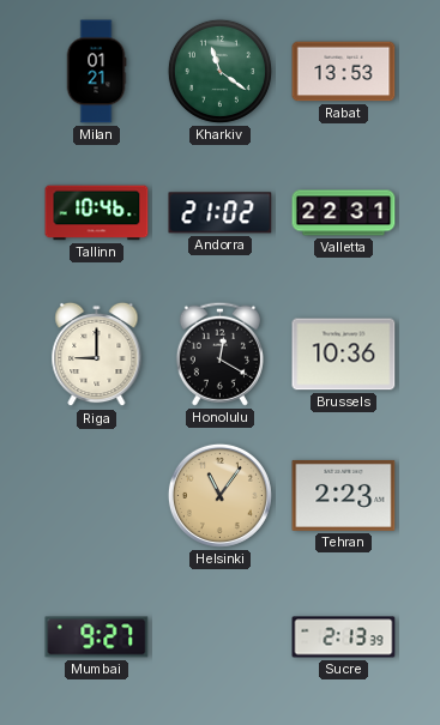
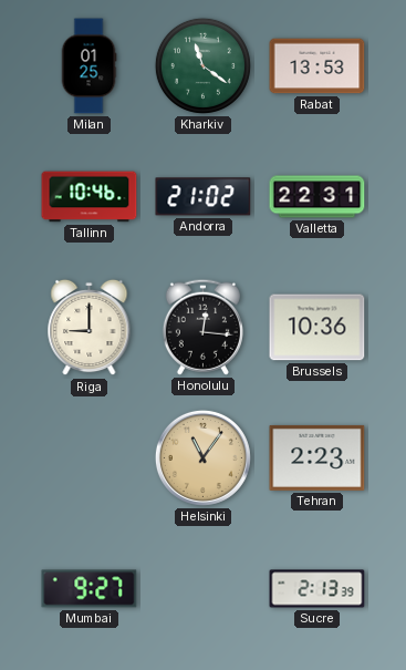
Milan: 01:21 -> 01:25 (89, 66)
Honolulu: 12:20 -> 12:16 (202, 327)
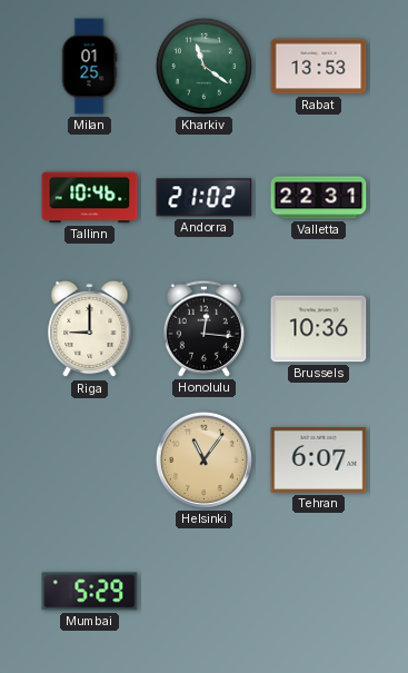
Tehran: 2:23 -> 6:07 (319, 459)
Mumbai: 9:27 -> 5:29 (90, 592)
Sucre: 2:13 -> none (317, 589)
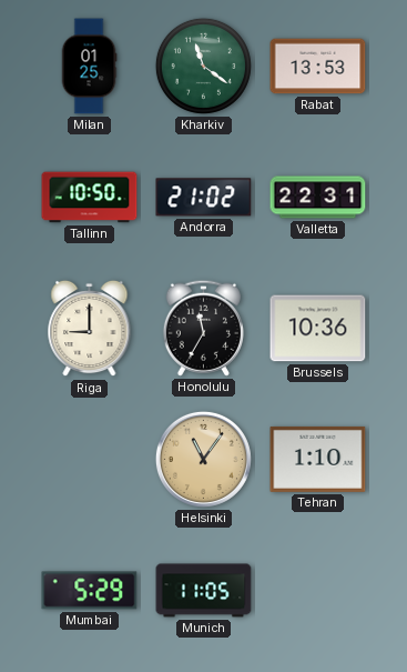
Tallinn: 10:46 -> 10:50 (90, 198)
Honolulu: 12:16 -> 11:35 (203, 328)
Tehran: 6:07 -> 1:10 (318, 459)
Munich: none -> 11:05 (204, 591)
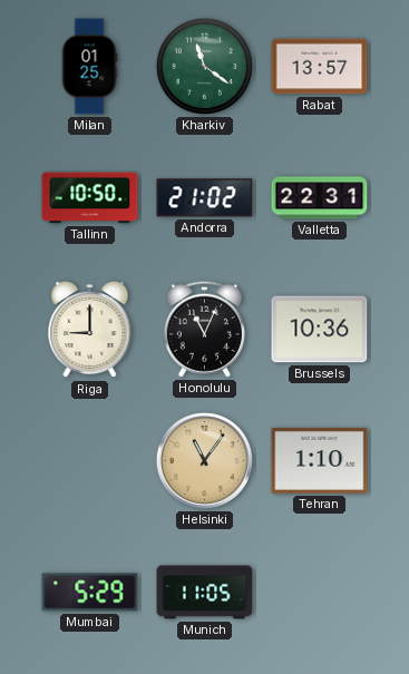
Rabat: 13:53 -> 13:57 (320, 67)
Honolulu: 11:35 -> 11:04 (204, 329)
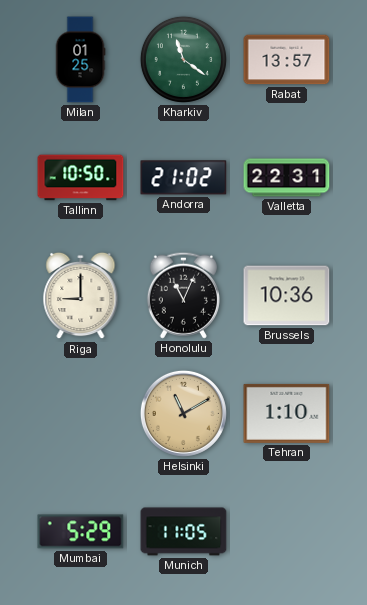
Helsinki: 11:06 -> 11:10 (183, 413)
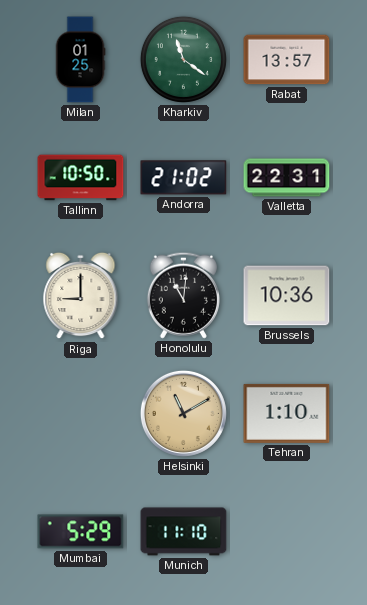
Honolulu: 11:04 -> 11:01 (183, 295)
Munich: 11:05 -> 11:10 (184, 532)
